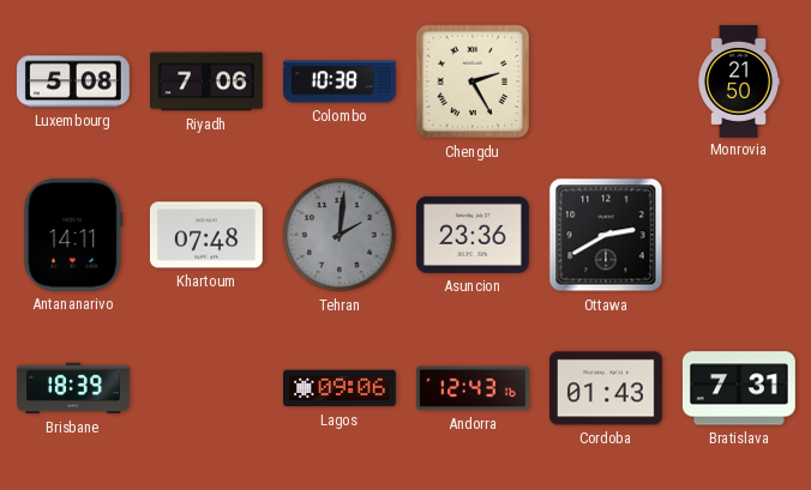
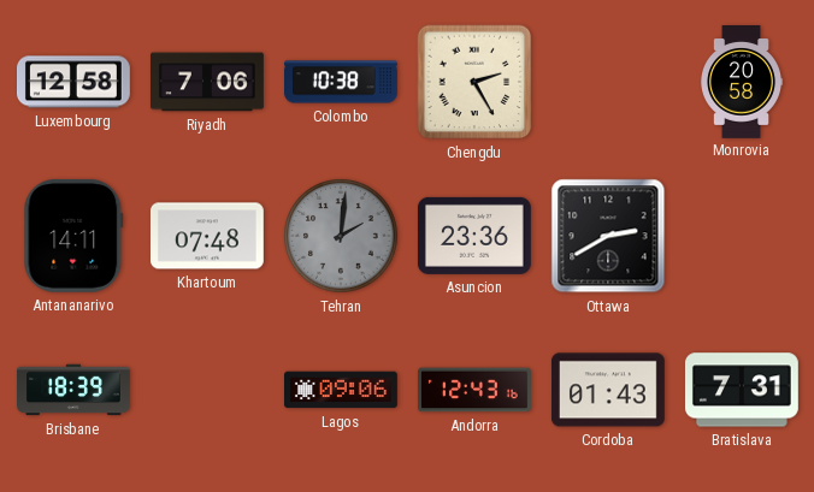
Luxembourg: 5:08 -> 12:58 (73, 82)
Monrovia: 21:50 -> 20:58 (742, 82)
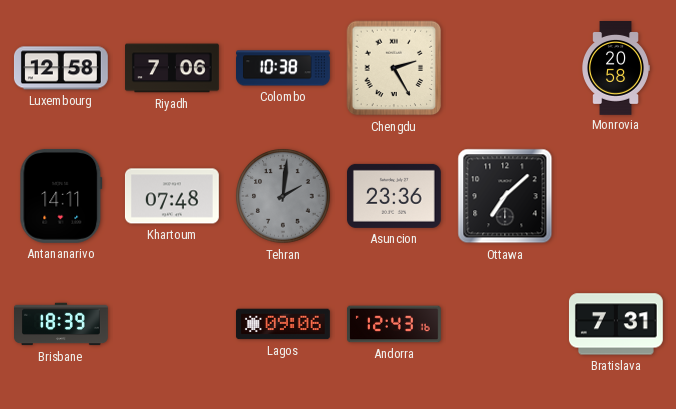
Ottawa: 2:40 -> 7:08 (505, 196)
Cordoba: 01:43 -> none (608, 390)
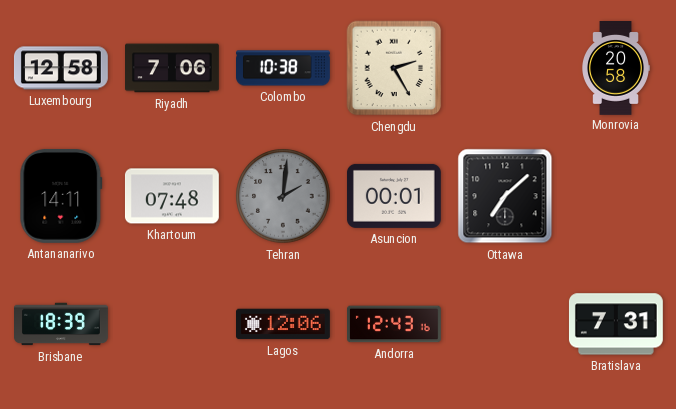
Asuncion: 23:36 -> 00:01 (394, 196)
Lagos: 09:06 -> 12:06 (284, 324)
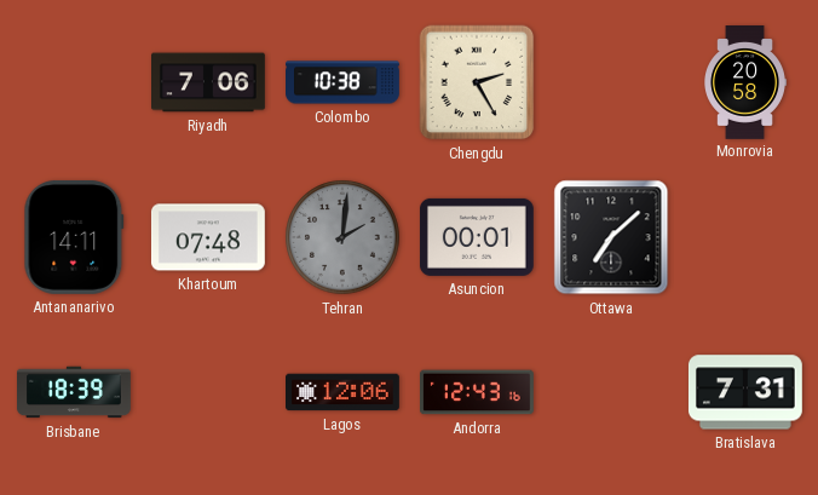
Luxembourg: 12:58 -> none (61, 68)
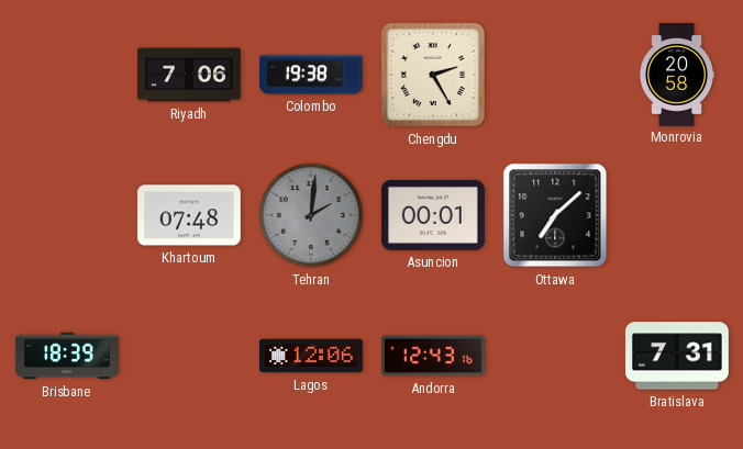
Colombo: 10:38 -> 19:38 (312, 75)
Antananarivo: 14:11 -> none (74, 237)
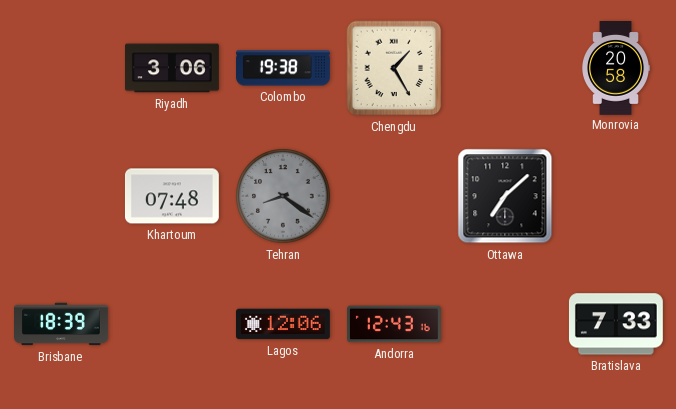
Riyadh: 7:06 -> 3:06 (173, 68)
Chengdu: 2:25 -> 1:25 (394, 68)
Tehran: 2:01 -> 8:21 (283, 196)
Asuncion: 00:01 -> none (433, 215)
Bratislava: 7:31 -> 7:33 (616, 324)
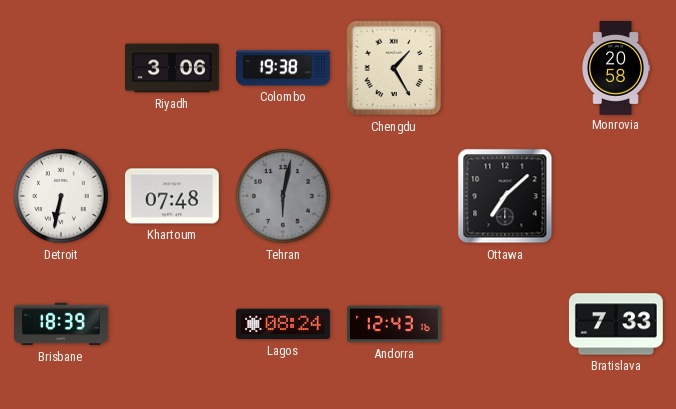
Detroit: none -> 6:32 (61, 196)
Tehran: 8:21 -> 6:02 (283, 196)
Lagos: 12:06 -> 08:24 (284, 324)
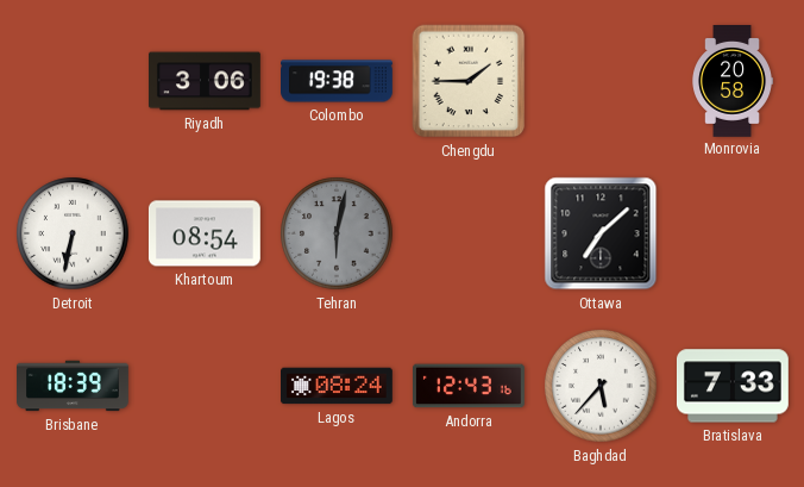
Chengdu: 1:25 -> 1:45 (469, 81)
Khartoum: 07:48 -> 08:54 (205, 233)
Baghdad: none -> 5:37 (601, 386)
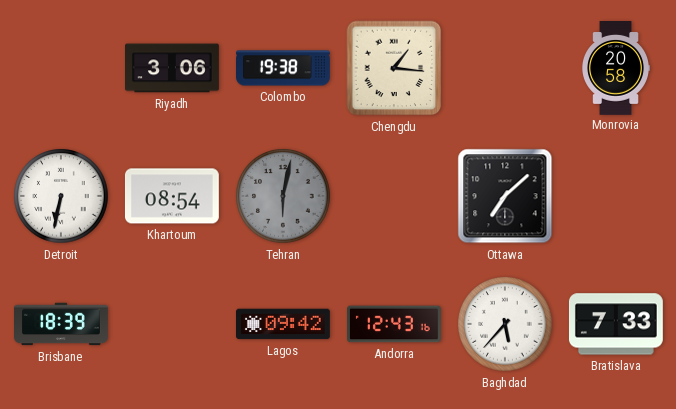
Chengdu: 1:45 -> 1:16 (394, 68)
Lagos: 08:24 -> 09:42 (284, 324)
